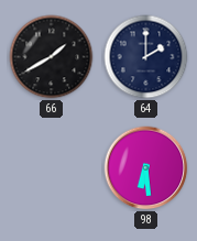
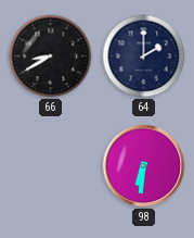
66: 1:40 -> 8:40 (51, 57)
98: 6:29 -> 6:31 (144, 166)
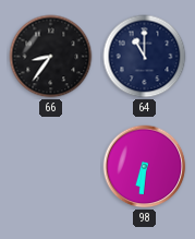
66: 8:40 -> 8:36 (51, 57)
64: 2:00 -> 11:00 (145, 57)
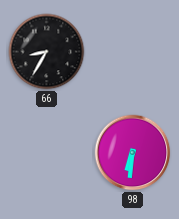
66: 8:36 -> 8:35 (47, 52)
64: 11:00 -> none (145, 57)
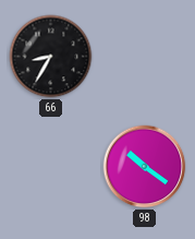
98: 6:31 -> 10:21 (145, 167)
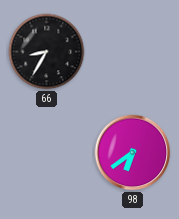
98: 10:21 -> 6:39 (133, 153)
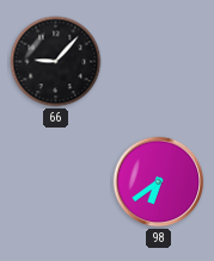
66: 8:35 -> 9:07 (56, 62)
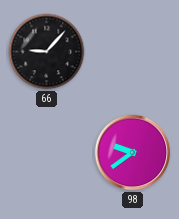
98: 6:39 -> 9:39 (133, 153)
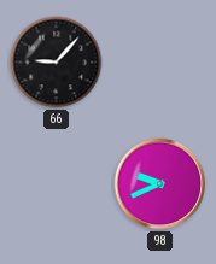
98: 9:39 -> 9:41 (160, 184)
